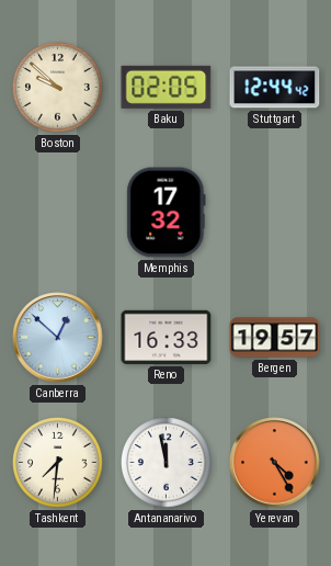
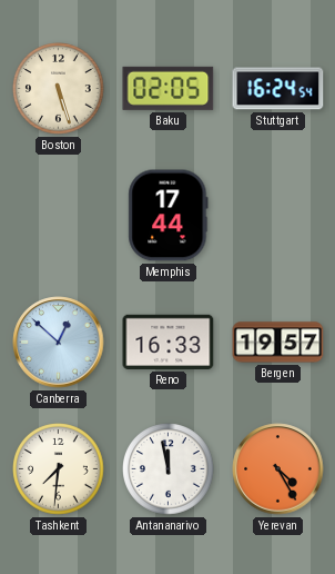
Boston: 9:52 -> 5:27 (59, 89)
Stuttgart: 12:44 -> 16:24 (278, 89)
Memphis: 17:32 -> 17:44 (169, 216)
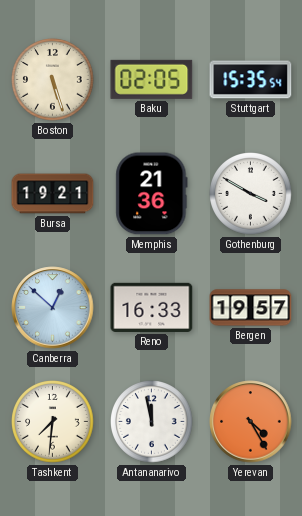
Stuttgart: 16:24 -> 15:35 (251, 80)
Bursa: none -> 19:21 (53, 194)
Memphis: 17:44 -> 21:36 (152, 194)
Gothenburg: none -> 3:50 (251, 194)
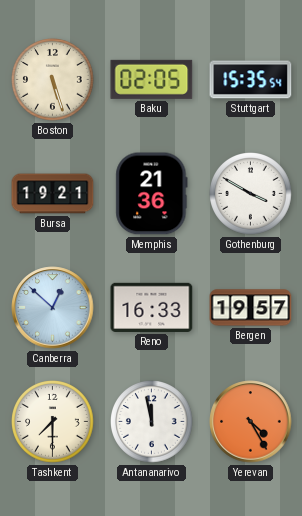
Tashkent: 7:31 -> 7:30 (53, 422)
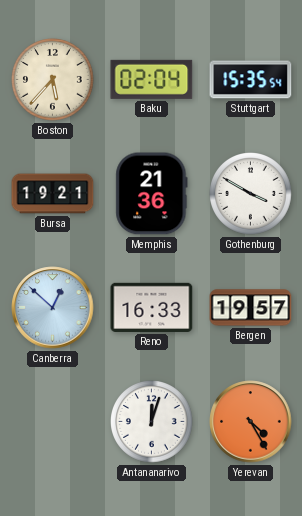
Boston: 5:27 -> 5:37 (53, 80)
Baku: 02:05 -> 02:04 (152, 79)
Tashkent: 7:30 -> none (53, 422)
Antananarivo: 11:58 -> 12:03 (152, 422)
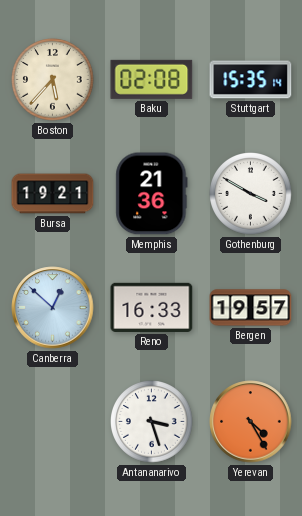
Baku: 02:04 -> 02:08 (152, 79)
Stuttgart: 15:35:54 -> 15:35:14 (251, 80)
Antananarivo: 12:03 -> 3:27 (152, 422)
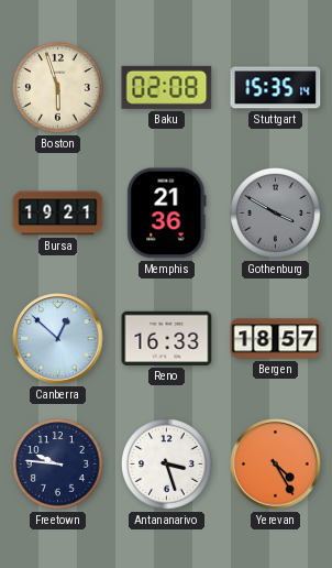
Boston: 5:37 -> 5:57 (58, 88)
Gothenburg dial: white -> grey (276, 214)
Bergen: 19:57 -> 18:57 (276, 339)
Freetown: none -> 9:46 (58, 465)
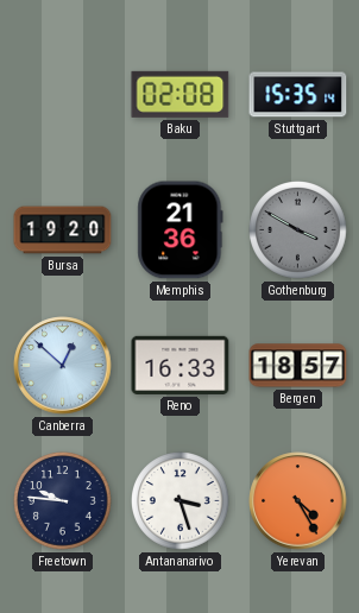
Boston: 5:57 -> none (58, 88)
Bursa: 19:21 -> 19:20 (63, 230)
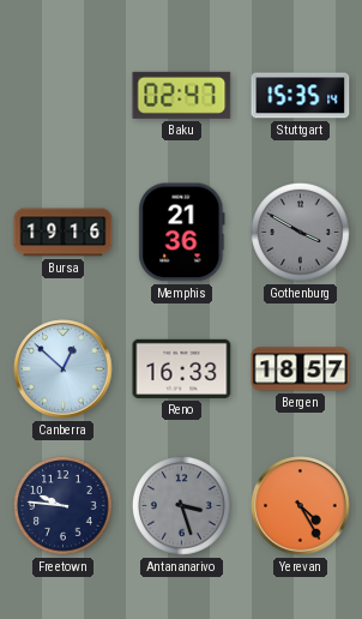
Baku: 02:08 -> 02:47 (182, 95)
Bursa: 19:20 -> 19:16 (64, 233)
Antananarivo dial: white -> grey (182, 506)
